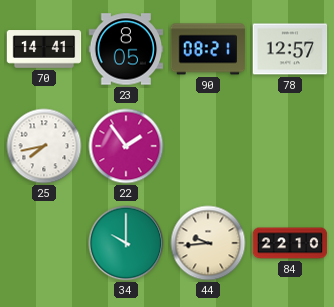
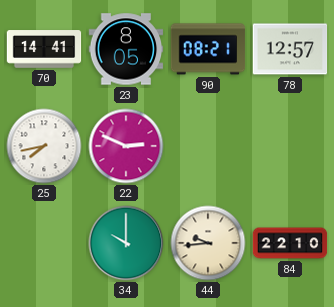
22: 1:54 -> 2:49 (126, 146)
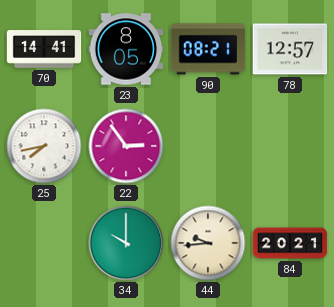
22: 2:49 -> 2:54 (126, 146)
84: 22:10 -> 20:21 (290, 243)
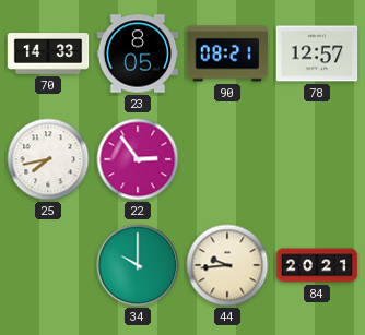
70: 14:41 -> 14:33 (48, 53)
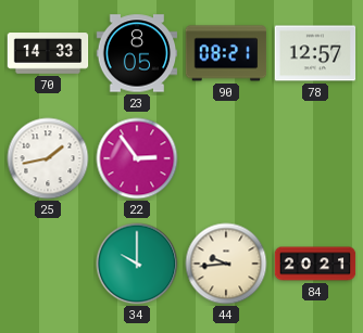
25: 7:43 -> 1:43 (48, 158)
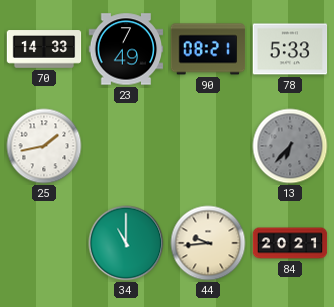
23: 8:05 -> 7:49 (126, 49)
78: 12:57 -> 5:33 (290, 49)
22: 2:54 -> none (137, 158)
13: none -> 6:37 (290, 146)
34: 10:00 -> 11:00 (126, 243)
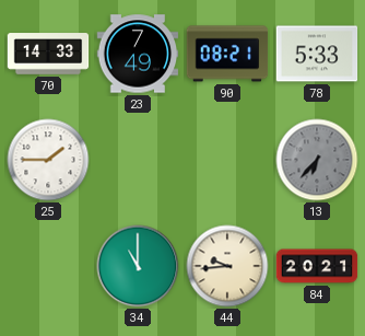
25: 1:43 -> 1:45 (48, 160)
